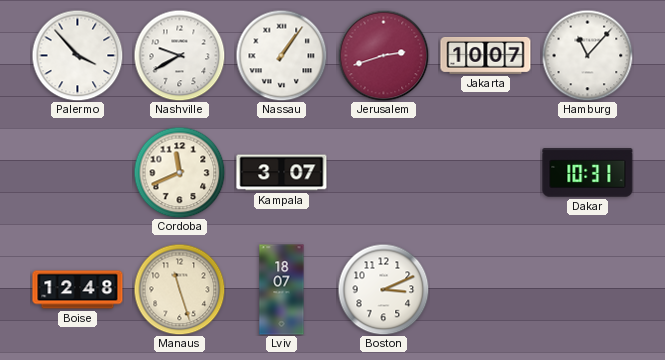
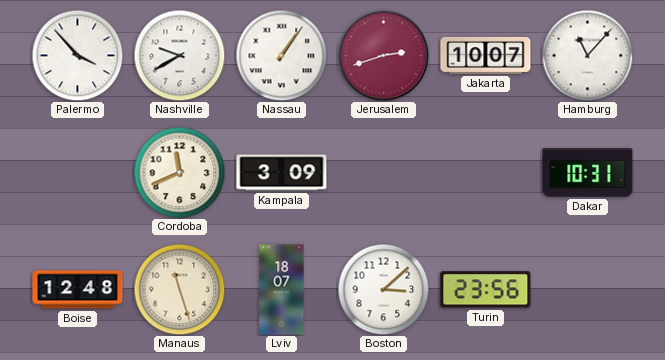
Kampala: 3:07 -> 3:09 (282, 173)
Boston: 3:11 -> 3:08 (383, 289)
Turin: none -> 23:56 (486, 290)
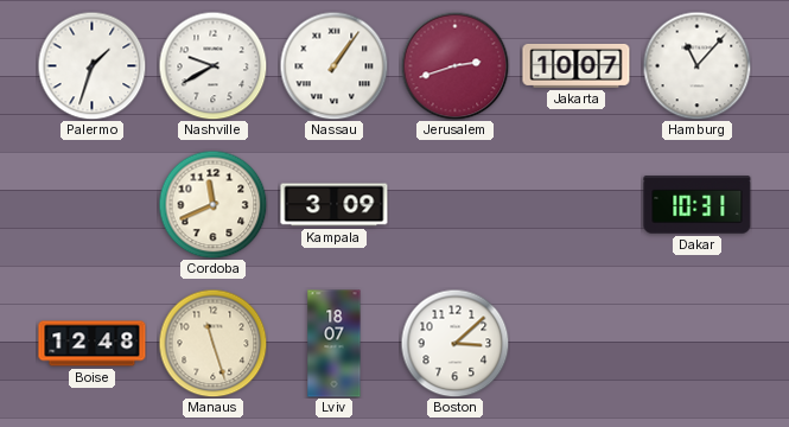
Palermo: 3:53 -> 1:33 (91, 65)
Turin: 23:56 -> none (486, 290)
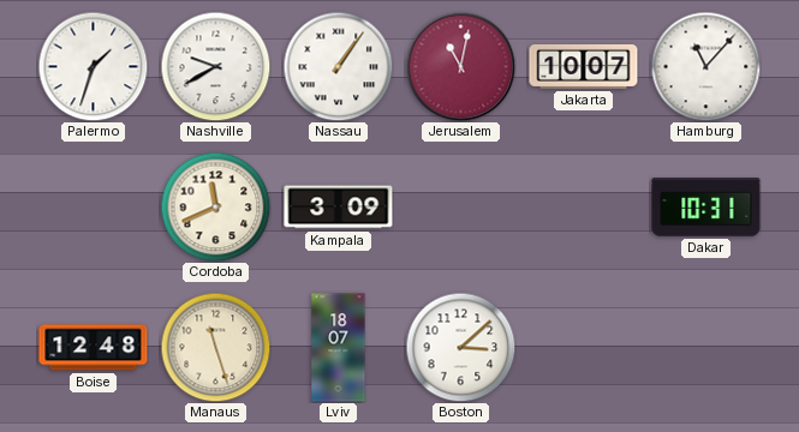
Jerusalem: 2:42 -> 11:02 (460, 66)
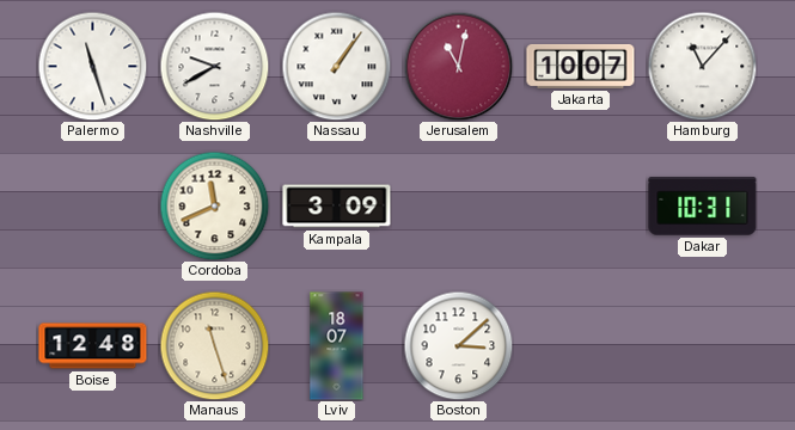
Palermo: 1:33 -> 11:27 (92, 66)
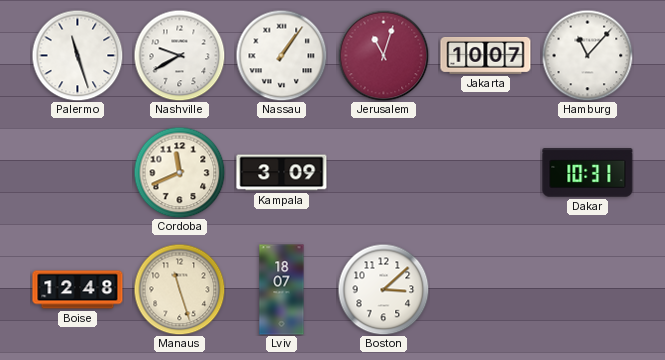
Jerusalem: 11:02 -> 11:03 (383, 55)
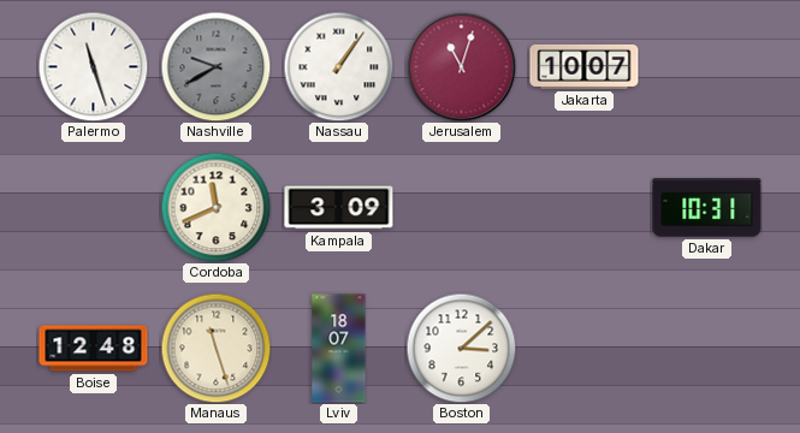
Nashville dial: white -> grey (215, 66)
Hamburg: 11:07 -> none (587, 55)
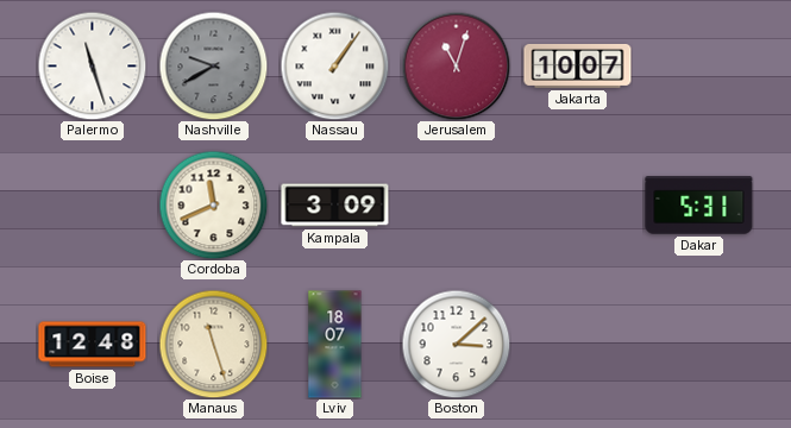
Dakar: 10:31 -> 5:31 (699, 206)
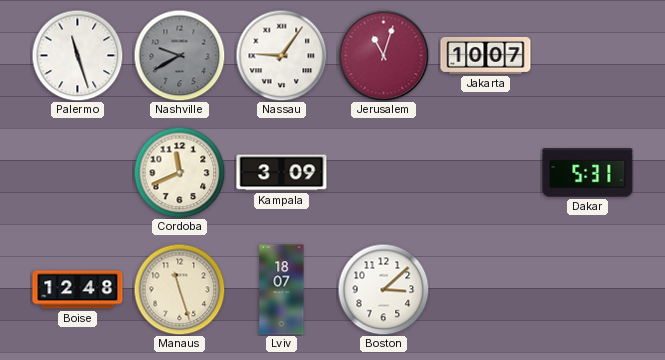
Nassau: 1:06 -> 9:06 (281, 55)
